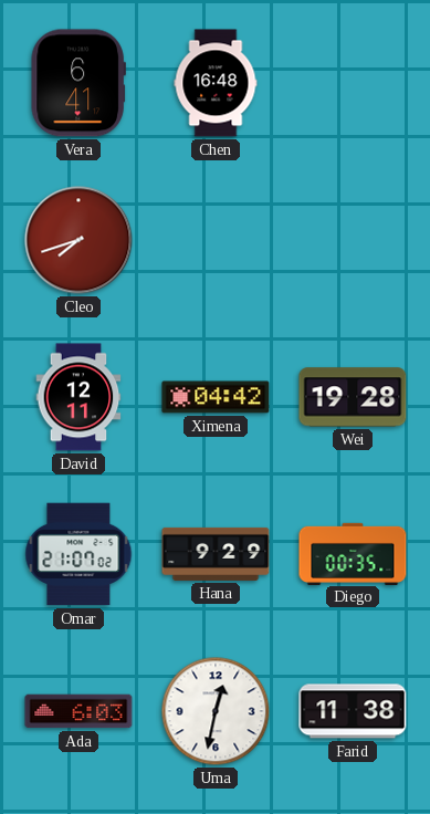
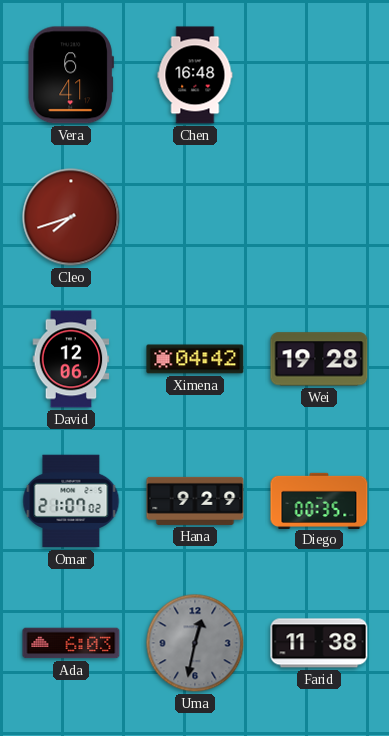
David: 12:11 -> 12:06 (71, 359)
Uma dial: white -> grey (195, 643)
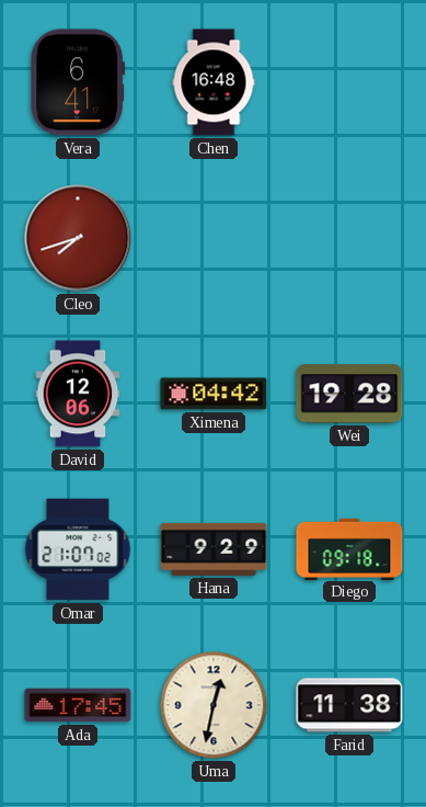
Diego: 00:35 -> 09:18 (349, 548)
Ada: 6:03 -> 17:45 (78, 705)
Uma dial: grey -> cream (214, 705)
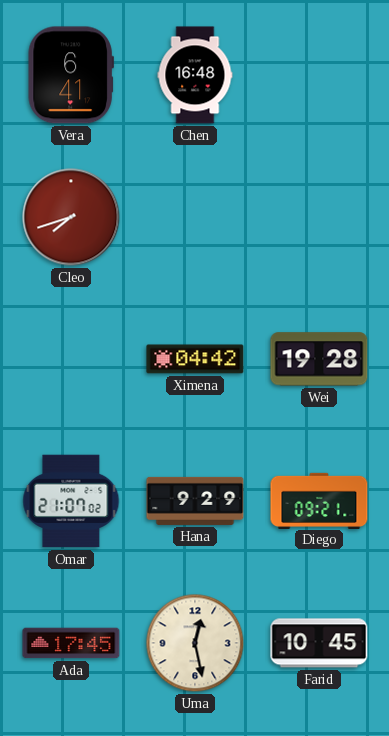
David: 12:06 -> none (78, 394)
Diego: 09:18 -> 09:21 (319, 500)
Uma: 12:32 -> 12:28 (195, 643)
Farid: 11:38 -> 10:45 (319, 643)
